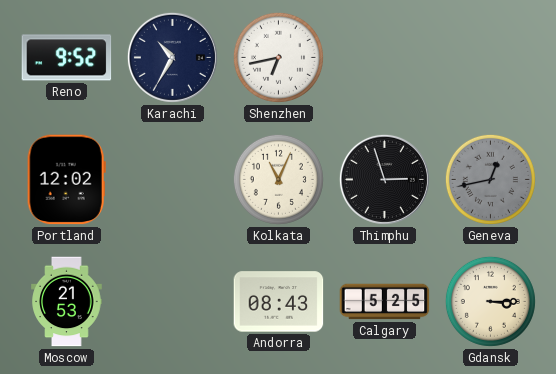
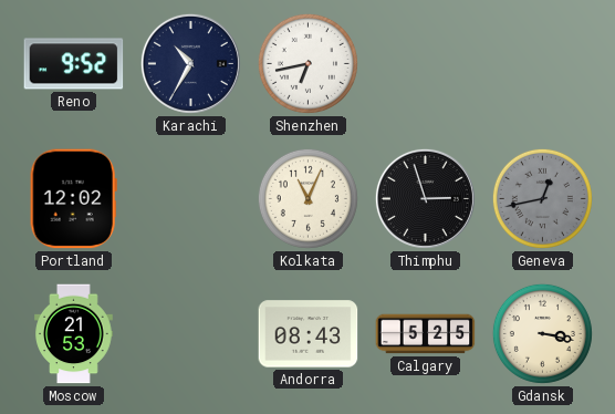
Gdansk: 3:15 -> 3:17 (542, 333)
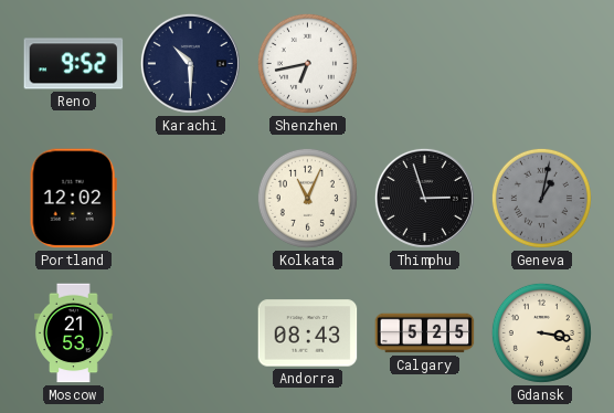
Karachi: 10:35 -> 10:30 (190, 63)
Geneva: 12:43 -> 1:02 (541, 198)
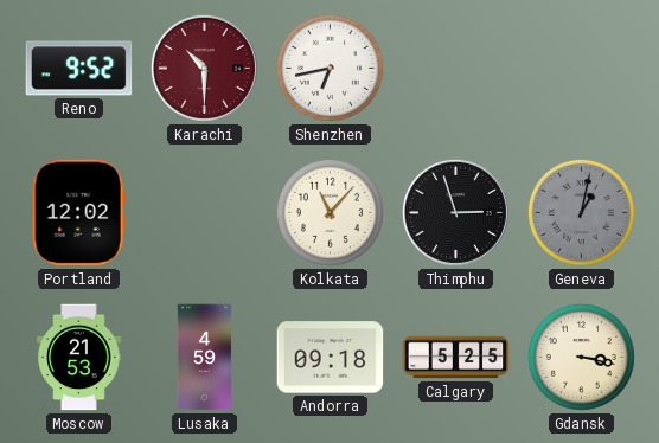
Karachi dial: navy -> burgundy (204, 68)
Kolkata: 11:04 -> 11:07 (329, 212)
Lusaka: none -> 4:59 (204, 358)
Andorra: 08:43 -> 09:18 (331, 358)
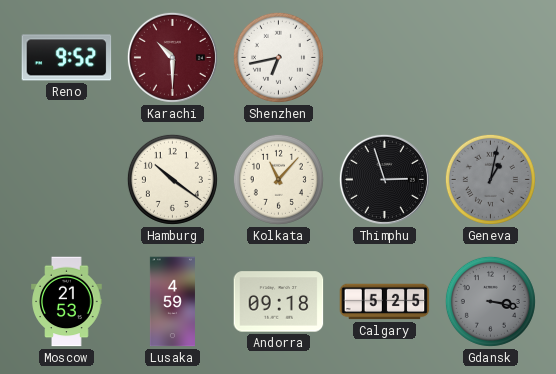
Portland: 12:02 -> none (78, 213)
Hamburg: none -> 10:21 (172, 179)
Gdansk dial: cream -> grey (490, 301)
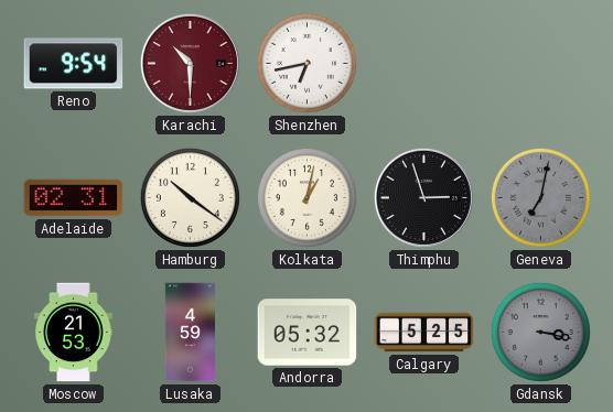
Reno: 9:52 -> 9:54 (74, 64)
Adelaide: none -> 02:31 (74, 198)
Kolkata: 11:07 -> 1:02 (306, 197)
Geneva: 1:02 -> 7:02 (540, 197)
Andorra: 09:18 -> 05:32 (308, 333)
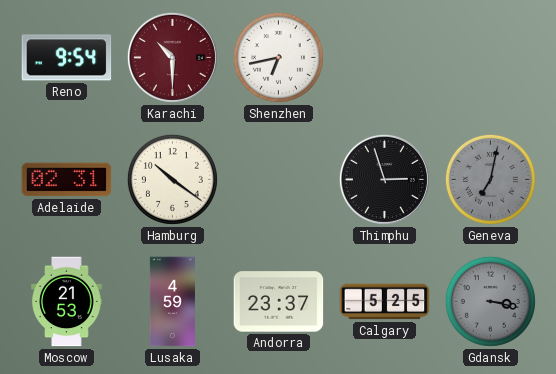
Kolkata: 1:02 -> none (306, 197)
Andorra: 05:32 -> 23:37 (279, 302)
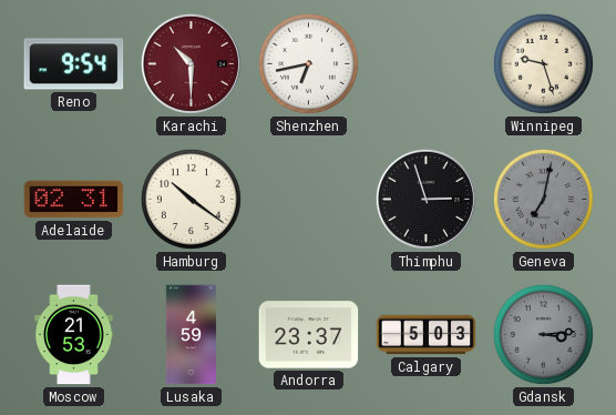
Winnipeg: none -> 9:27 (543, 63)
Calgary: 5:25 -> 5:03 (427, 335)
Gdansk: 3:17 -> 3:14 (543, 334)
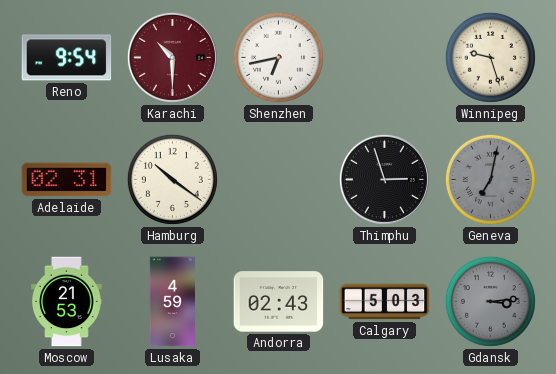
Andorra: 23:37 -> 02:43 (279, 302)
